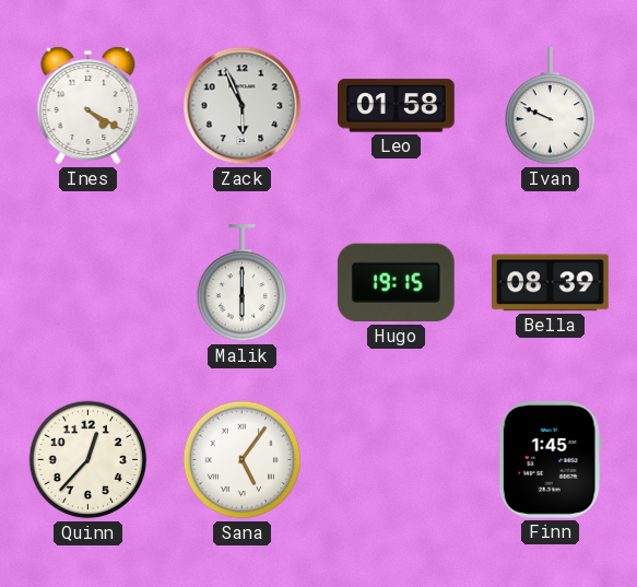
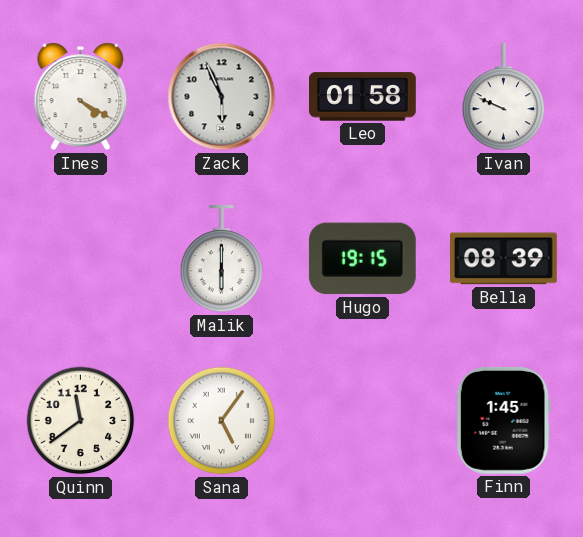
Quinn: 12:37 -> 11:39 (81, 421)
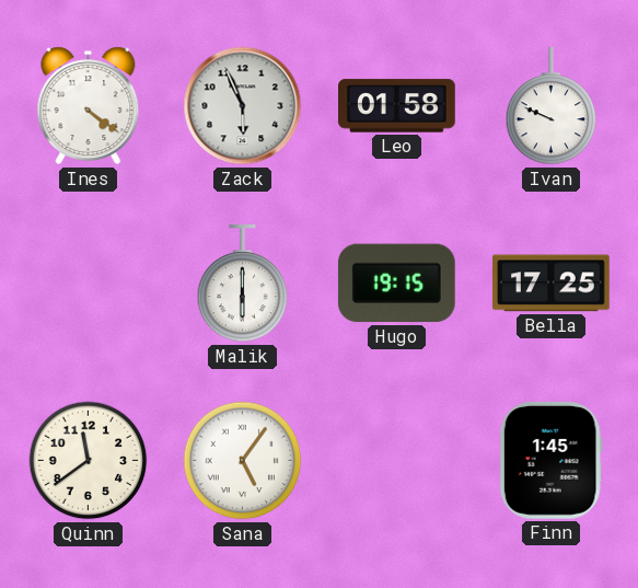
Ines: 4:20 -> 4:21 (89, 106)
Bella: 08:39 -> 17:25 (550, 284)
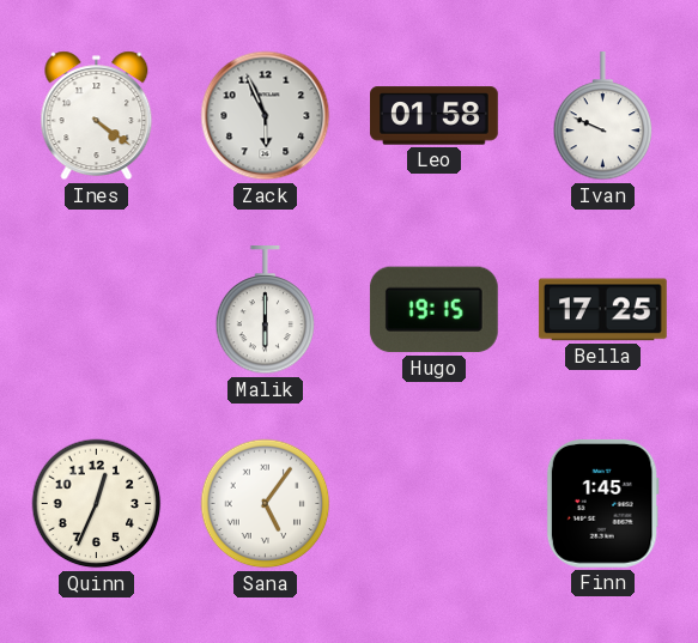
Quinn: 11:39 -> 12:34 (97, 504)
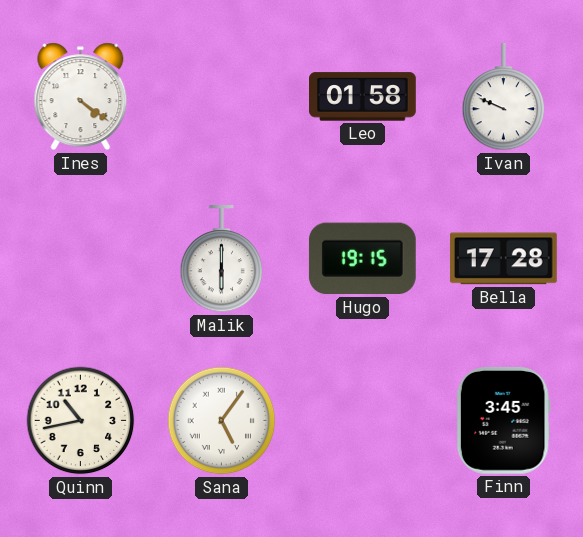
Zack: 5:56 -> none (266, 116)
Bella: 17:25 -> 17:28 (503, 259)
Quinn: 12:34 -> 10:43 (81, 421)
Finn: 1:45 -> 3:45 (503, 420)
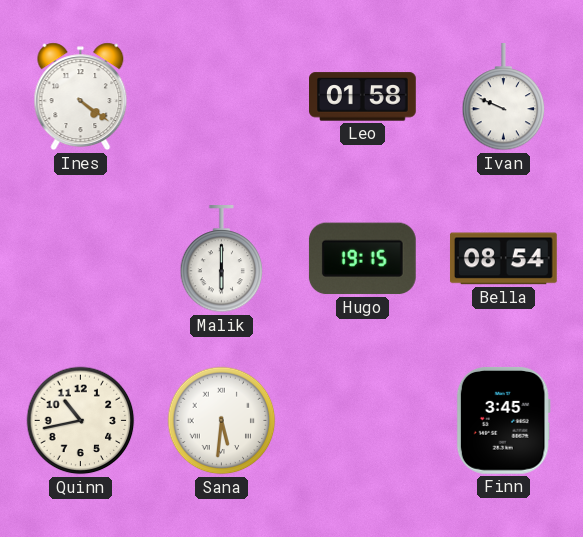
Bella: 17:28 -> 08:54 (503, 259)
Sana: 5:06 -> 5:31 (222, 421)
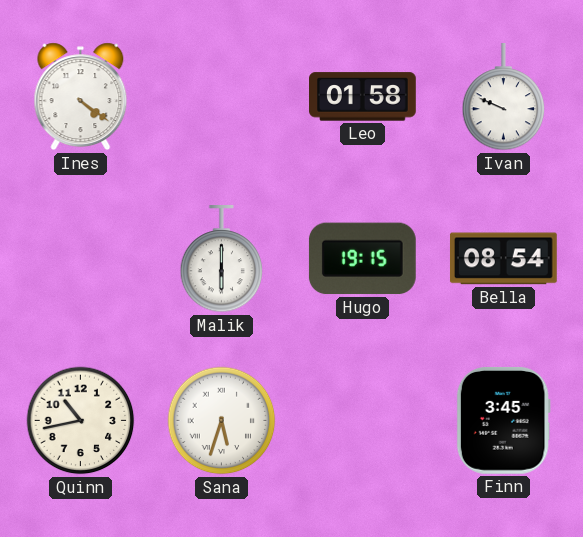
Sana: 5:31 -> 5:33 (222, 421)
